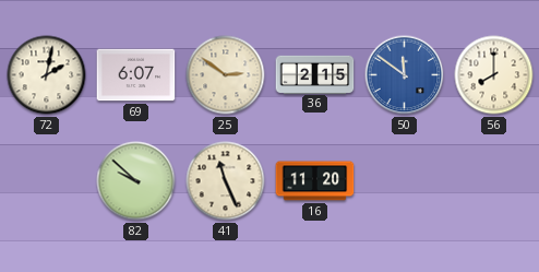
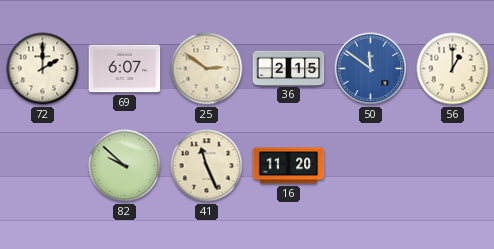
72: 2:02 -> 2:00 (43, 69)
56: 8:00 -> 1:00 (453, 69)
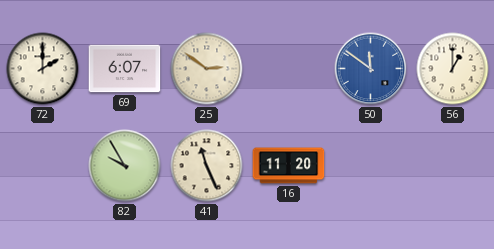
36: 2:15 -> none (289, 68)
82: 9:52 -> 9:55 (125, 166)
